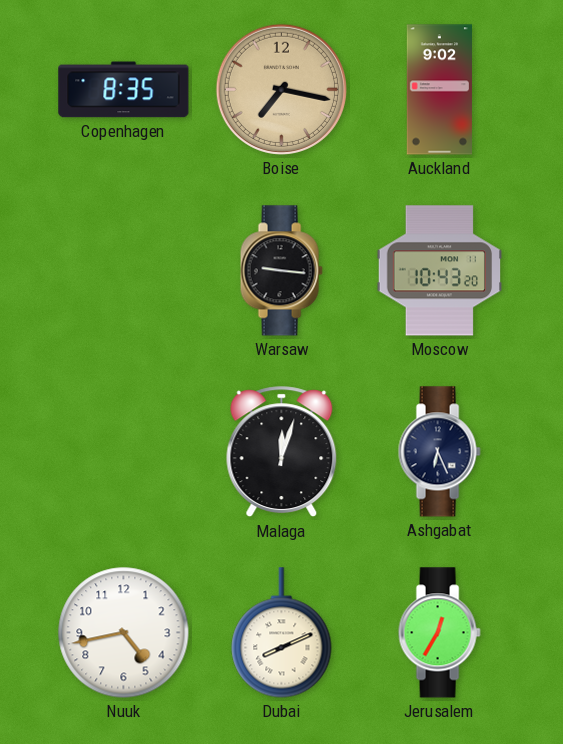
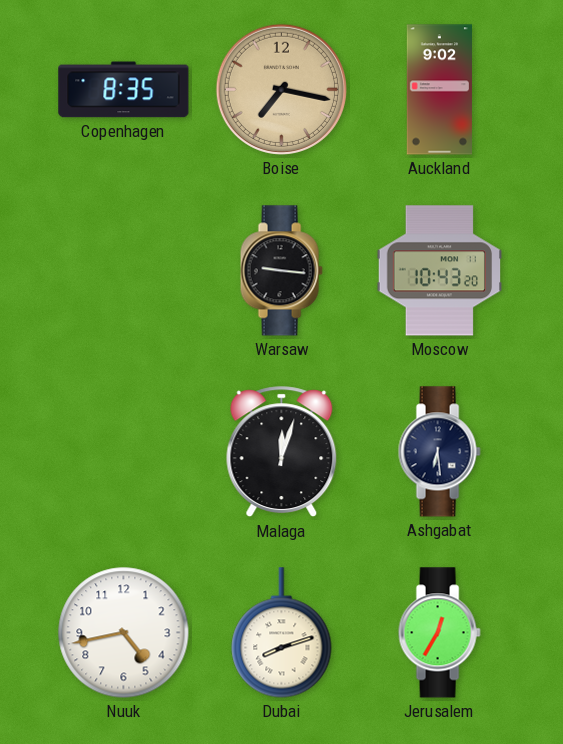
Ashgabat: 6:26 -> 6:29 (439, 452)
Dubai: 8:11 -> 8:12 (282, 633)
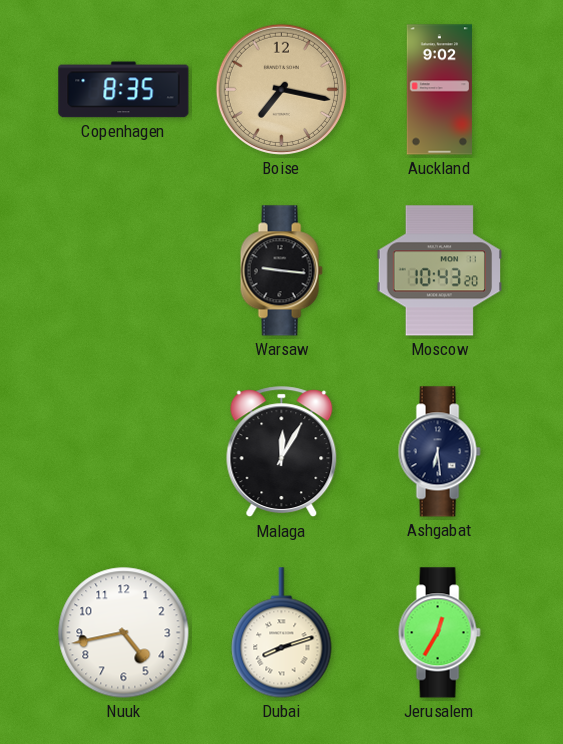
Malaga: 12:03 -> 12:05 (282, 452)
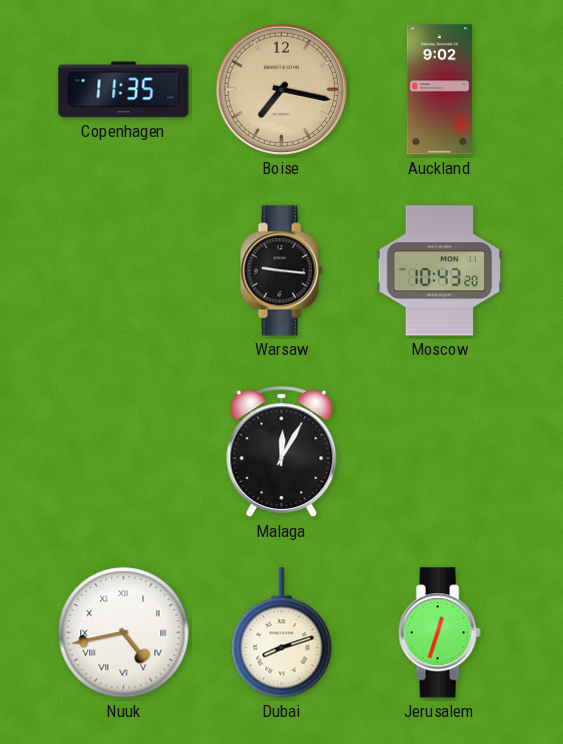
Copenhagen: 8:35 -> 11:35 (124, 90)
Ashgabat: 6:29 -> none (439, 452)
Nuuk numerals: Arabic -> Roman (124, 633)
Jerusalem: 12:35 -> 12:33 (439, 633)
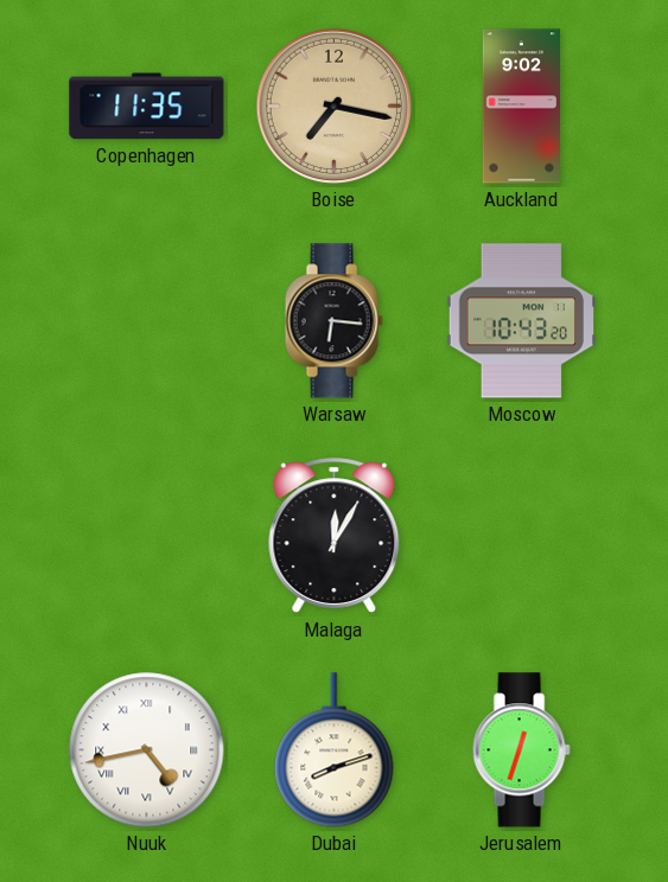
Warsaw: 9:16 -> 6:16 (333, 321)
